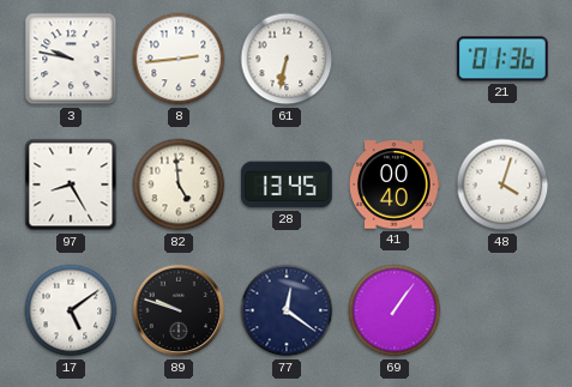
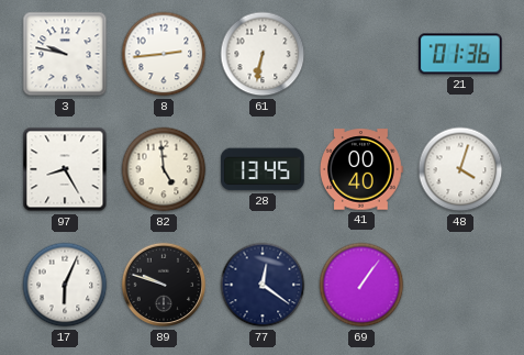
17: 5:09 -> 6:04 (65, 285)
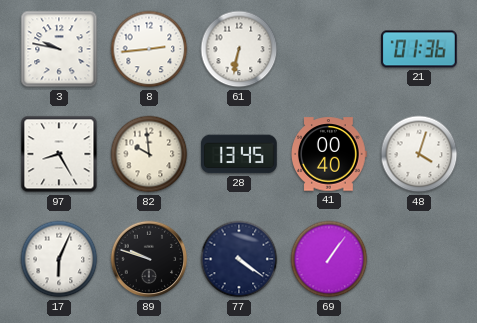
82: 4:59 -> 9:59 (149, 154)
77: 12:21 -> 4:21 (239, 259)
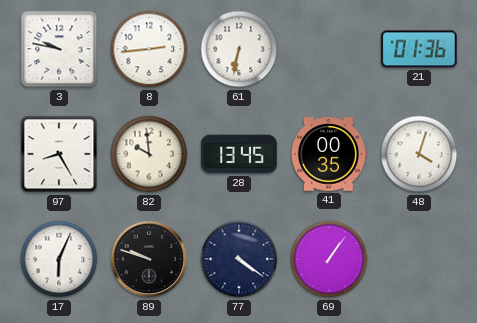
41: 00:40 -> 00:35 (329, 154)
